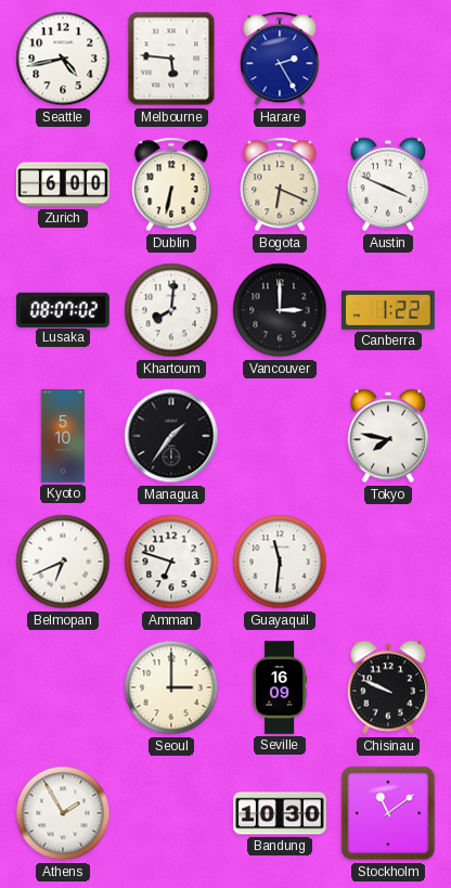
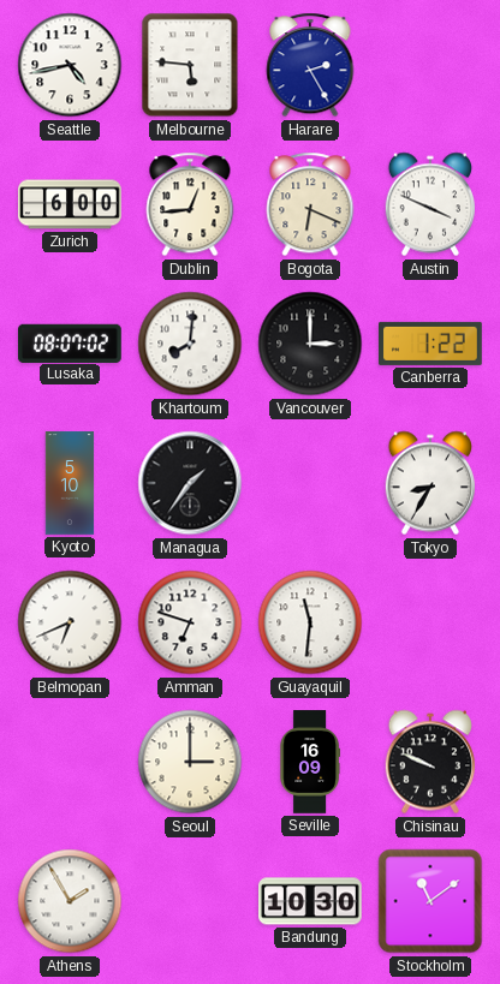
Dublin: 6:32 -> 12:44 (190, 204)
Tokyo: 7:47 -> 8:35 (429, 483)
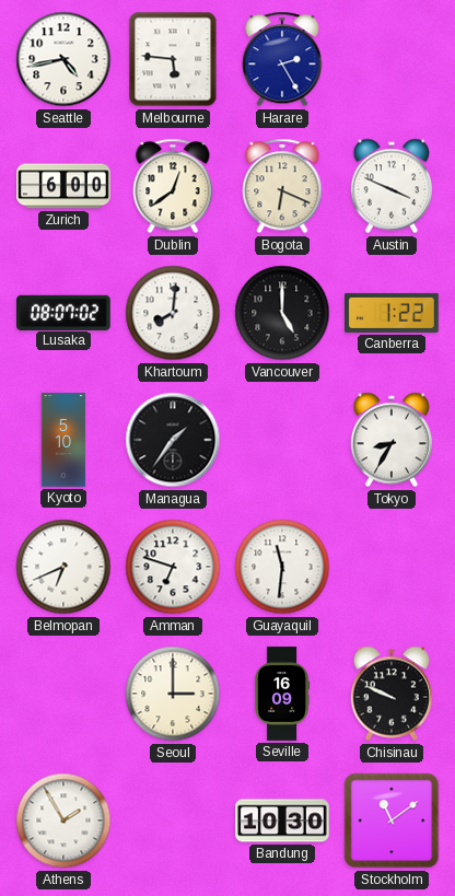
Dublin: 12:44 -> 12:39 (173, 186)
Vancouver: 3:00 -> 5:00 (282, 313)
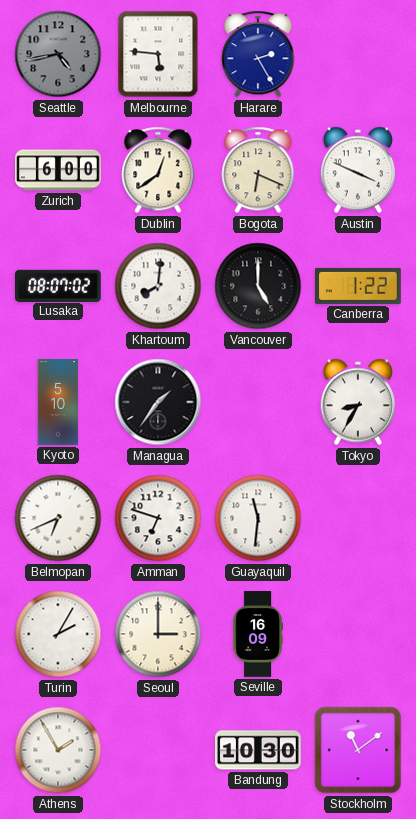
Seattle dial: white -> grey (58, 54)
Turin: none -> 2:05 (58, 634)
Chisinau: 9:49 -> none (390, 694)
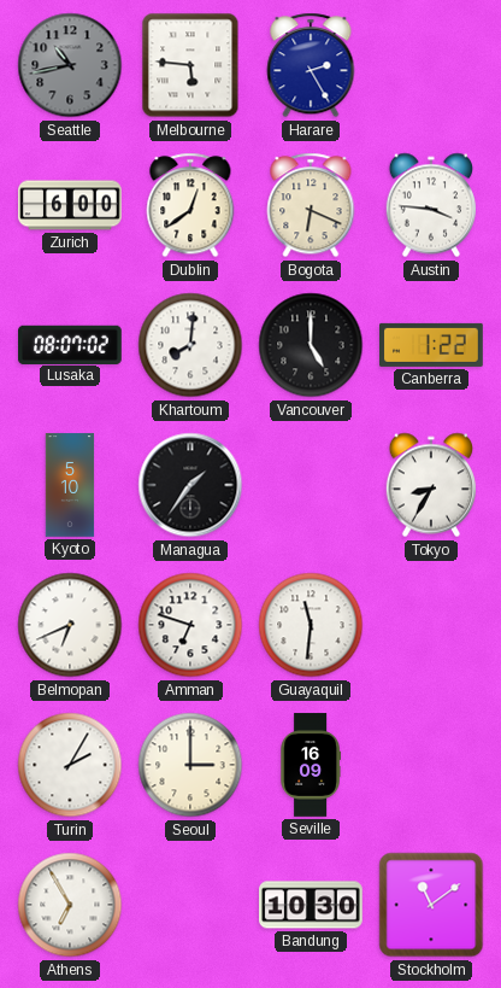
Seattle: 4:43 -> 10:43 (70, 65)
Austin: 3:49 -> 3:46 (430, 205)
Athens: 1:55 -> 6:55 (70, 905)
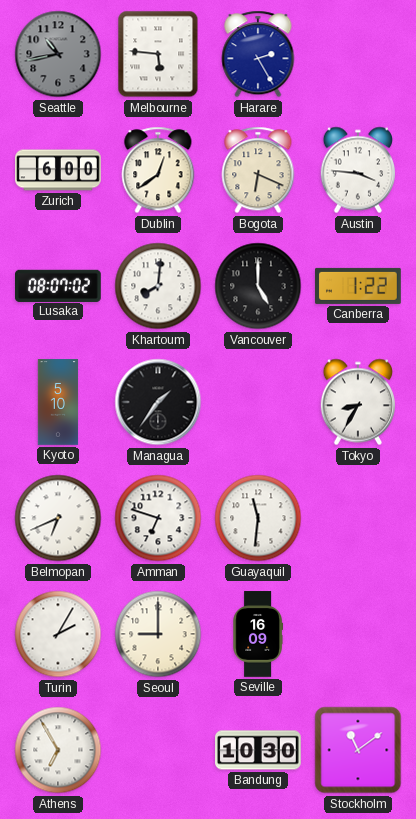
Seoul: 3:00 -> 9:00 (158, 634)
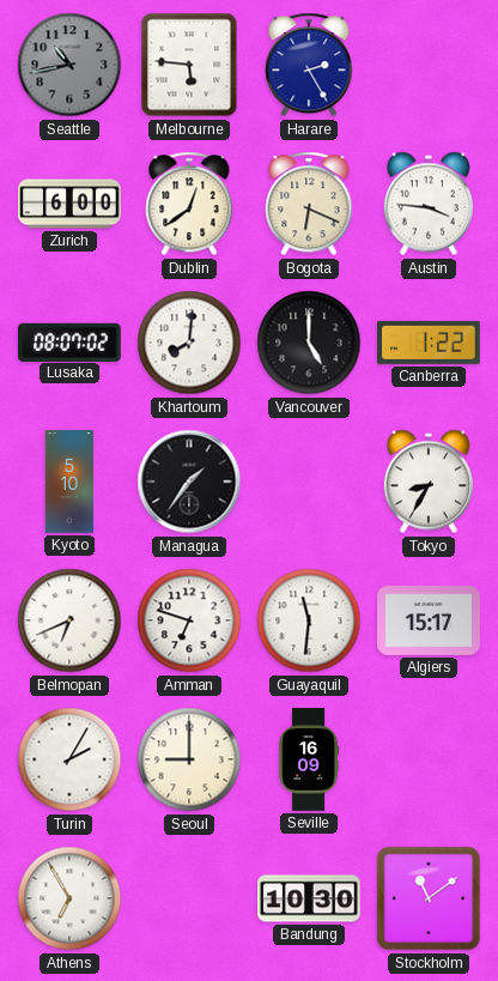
Algiers: none -> 15:17 (429, 622)
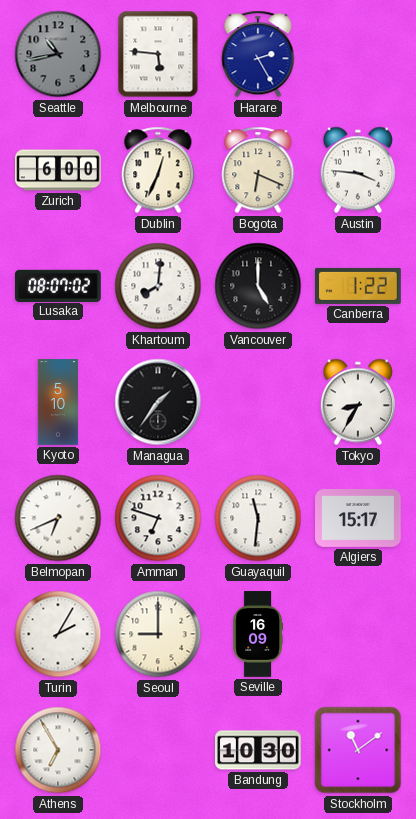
Dublin: 12:39 -> 12:34 (158, 170)
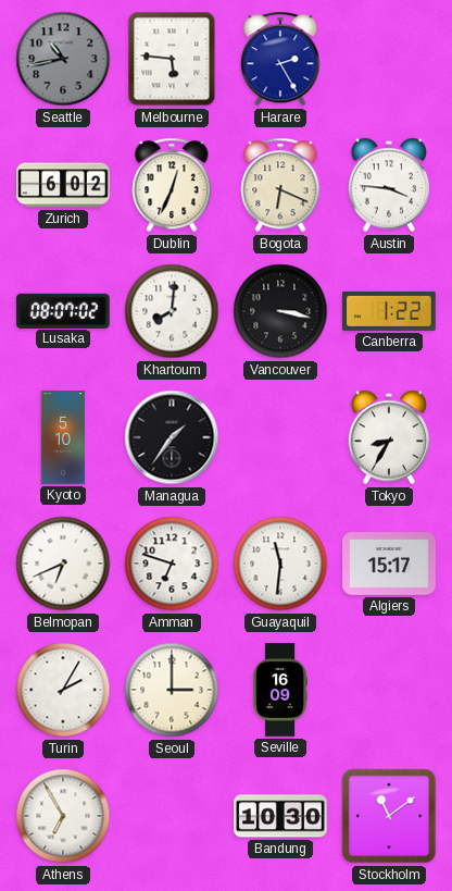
Zurich: 6:00 -> 6:02 (63, 185)
Vancouver: 5:00 -> 3:17 (280, 311)
Seoul: 9:00 -> 3:00 (172, 690)
